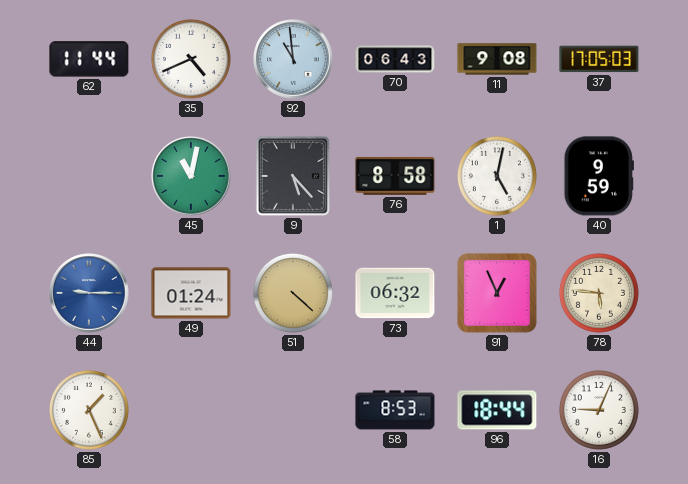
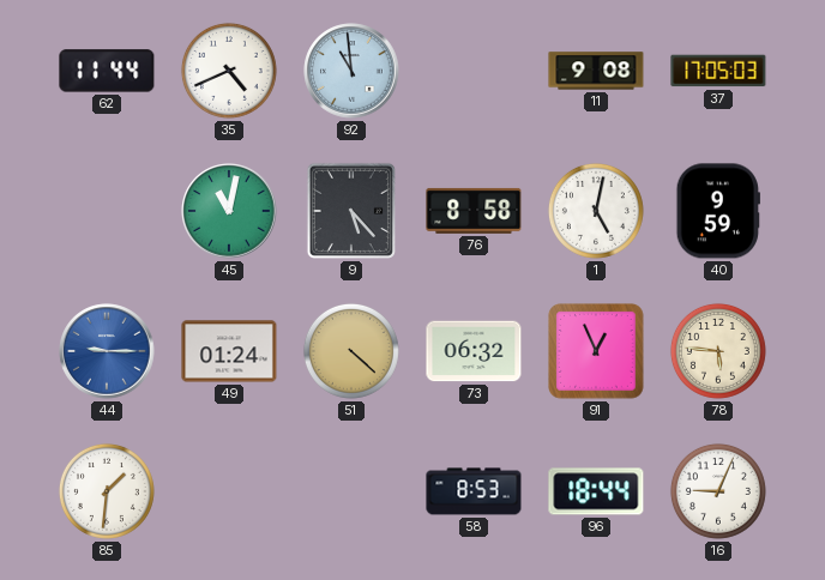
70: 06:43 -> none (395, 59)
85: 1:26 -> 1:31 (107, 491)
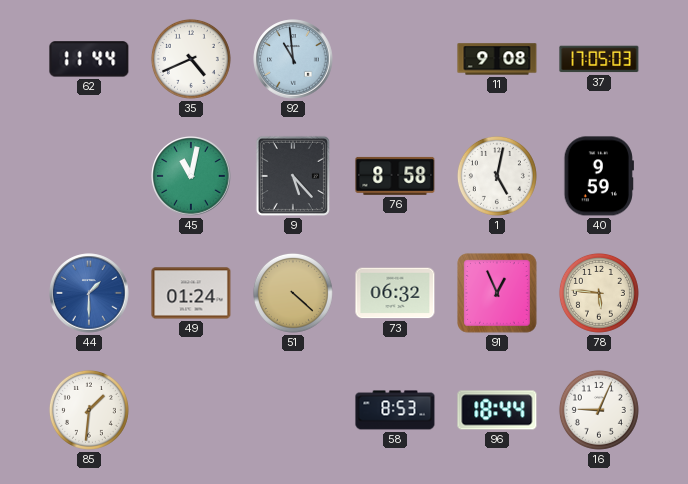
44: 9:15 -> 1:30 (89, 293)
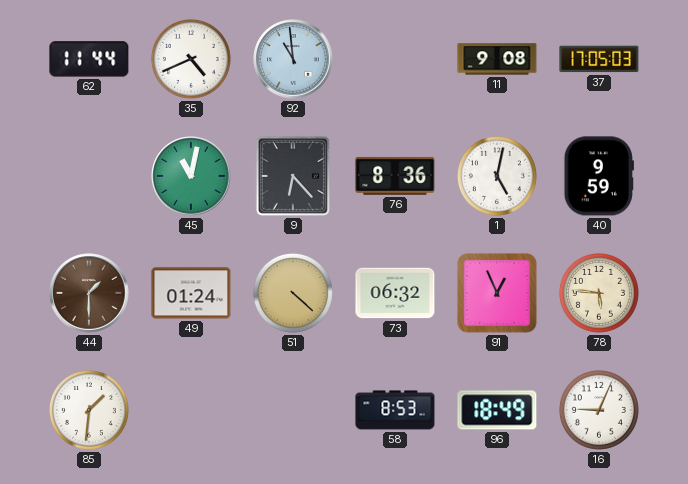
9: 5:23 -> 6:23 (293, 176)
76: 8:58 -> 8:36 (395, 176)
44 dial: blue -> brown (89, 293)
96: 18:44 -> 18:49 (497, 410)
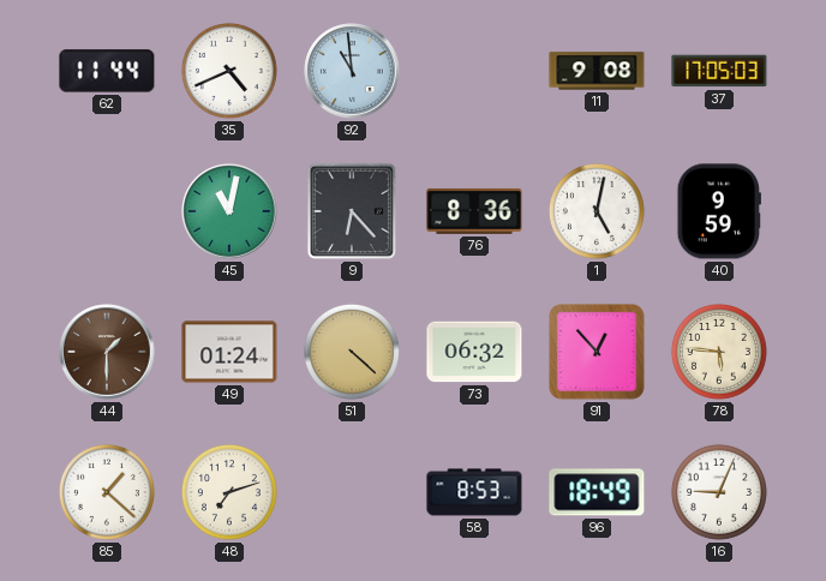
91: 12:56 -> 12:53 (598, 353)
85: 1:31 -> 1:22 (107, 492)
48: none -> 7:12 (229, 492)
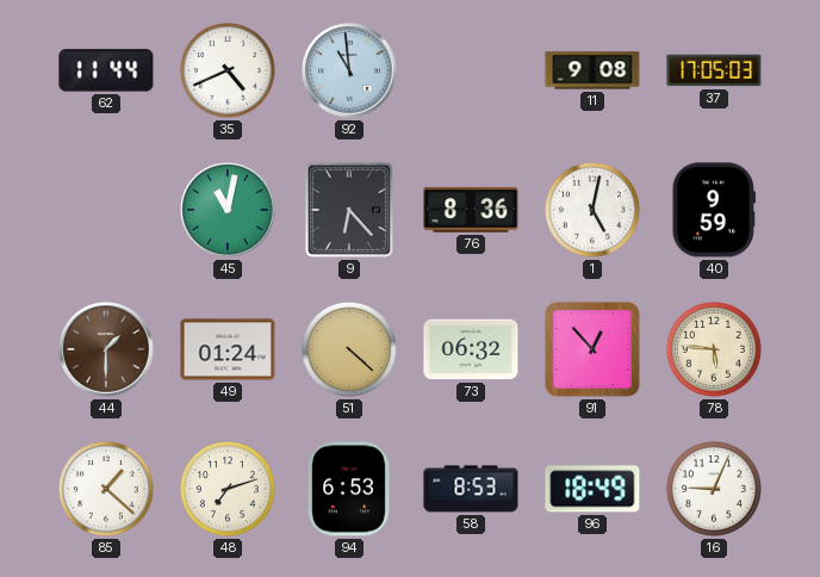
94: none -> 6:53 (349, 489)
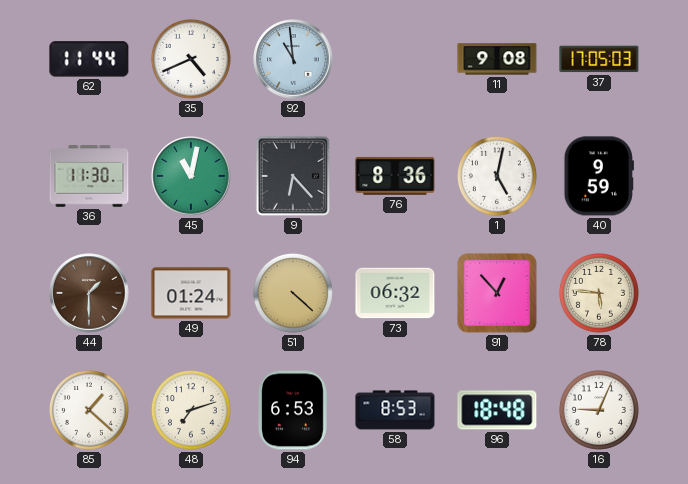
36: none -> 11:30 (89, 176)
96: 18:49 -> 18:48 (497, 410)
